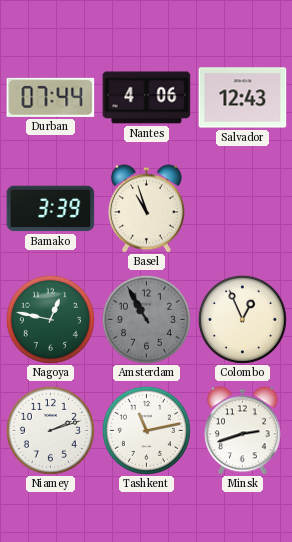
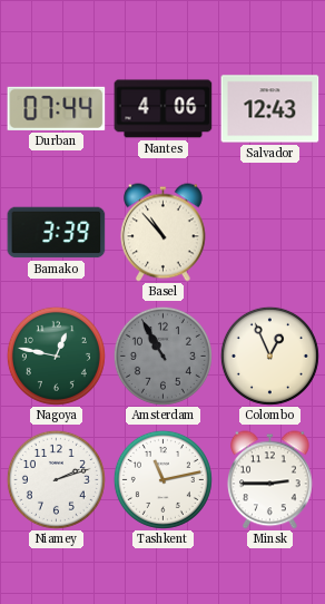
Basel: 10:57 -> 10:53 (164, 233)
Minsk: 2:42 -> 2:45 (270, 480)
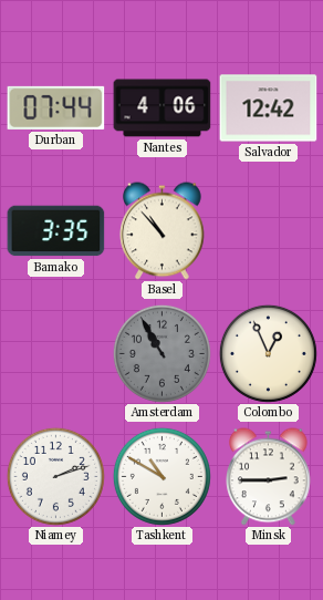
Salvador: 12:43 -> 12:42 (269, 108)
Bamako: 3:39 -> 3:35 (56, 231)
Nagoya: 12:47 -> none (56, 355)
Tashkent: 11:13 -> 10:50 (161, 476)
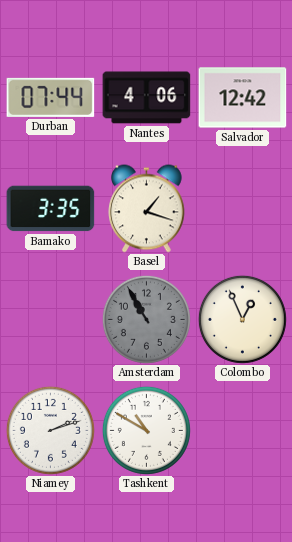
Basel: 10:53 -> 1:18 (147, 209)
Minsk: 2:45 -> none (269, 477)
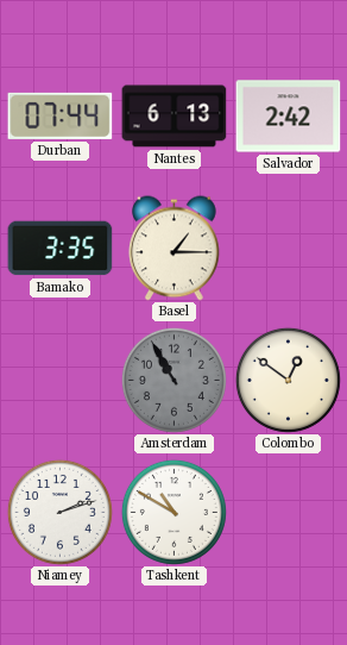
Nantes: 4:06 -> 6:13 (175, 117)
Salvador: 12:42 -> 2:42 (289, 117)
Basel: 1:18 -> 1:15 (175, 249)
Colombo: 12:56 -> 12:51 (288, 380)
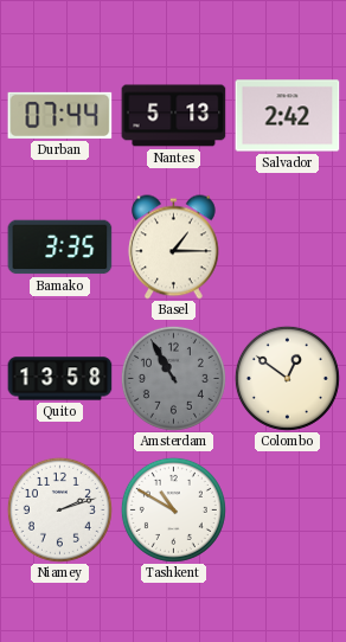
Nantes: 6:13 -> 5:13 (174, 116)
Quito: none -> 13:58 (60, 379)
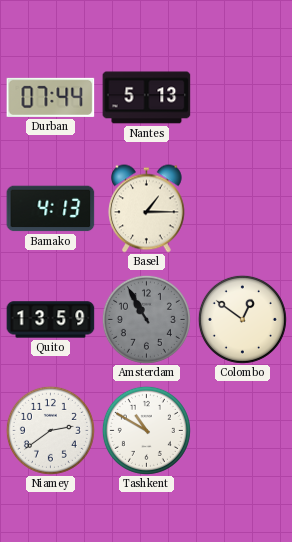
Salvador: 2:42 -> none (288, 116)
Bamako: 3:35 -> 4:13 (51, 209)
Quito: 13:58 -> 13:59 (51, 320)
Niamey: 2:12 -> 2:39 (50, 430)
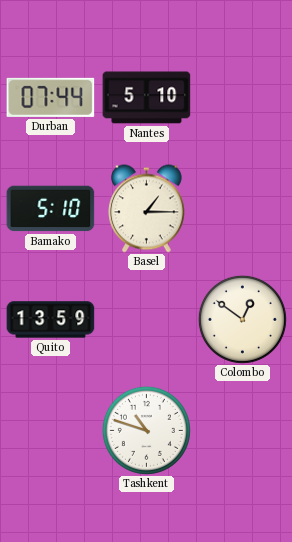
Nantes: 5:13 -> 5:10 (147, 98)
Bamako: 4:13 -> 5:10 (51, 209)
Amsterdam: 10:55 -> none (146, 319)
Niamey: 2:39 -> none (50, 430)
Tashkent: 10:50 -> 10:48 (146, 430)
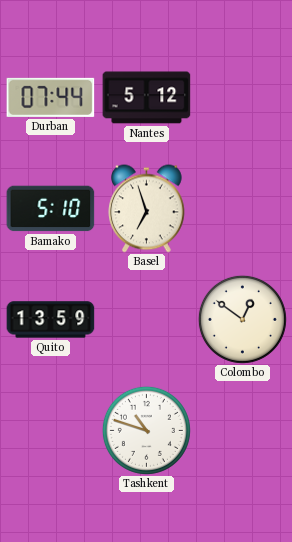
Nantes: 5:10 -> 5:12 (147, 98)
Basel: 1:15 -> 6:57 (147, 209)
